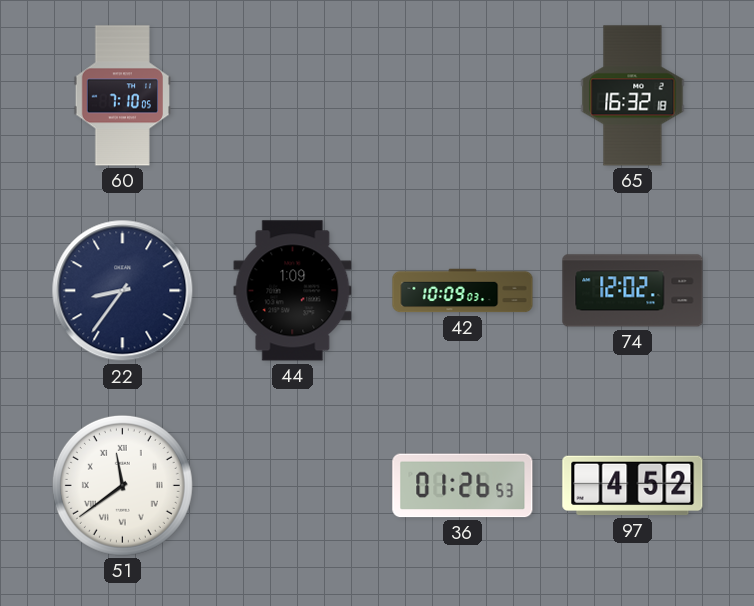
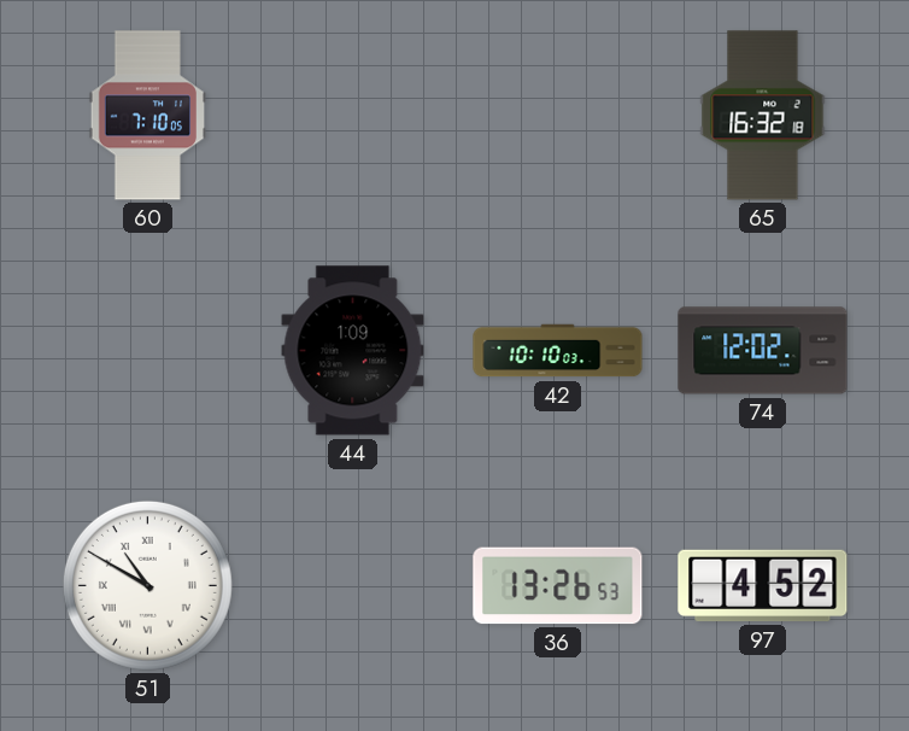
22: 8:36 -> none (123, 291)
42: 10:09 -> 10:10 (558, 351)
51: 11:39 -> 10:50 (147, 585)
36: 01:26 -> 13:26 (558, 586)
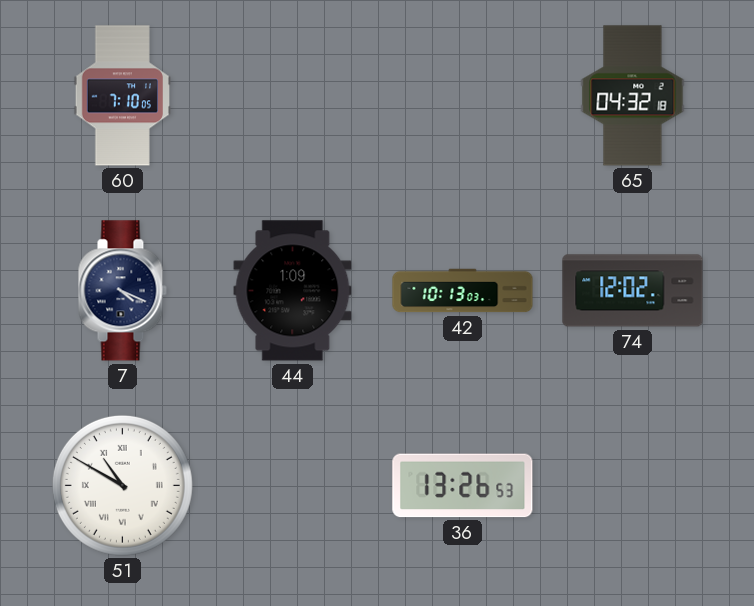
65: 16:32 -> 04:32 (633, 96)
7: none -> 4:19 (122, 291)
42: 10:10 -> 10:13 (463, 291)
97: 4:52 -> none (763, 586)
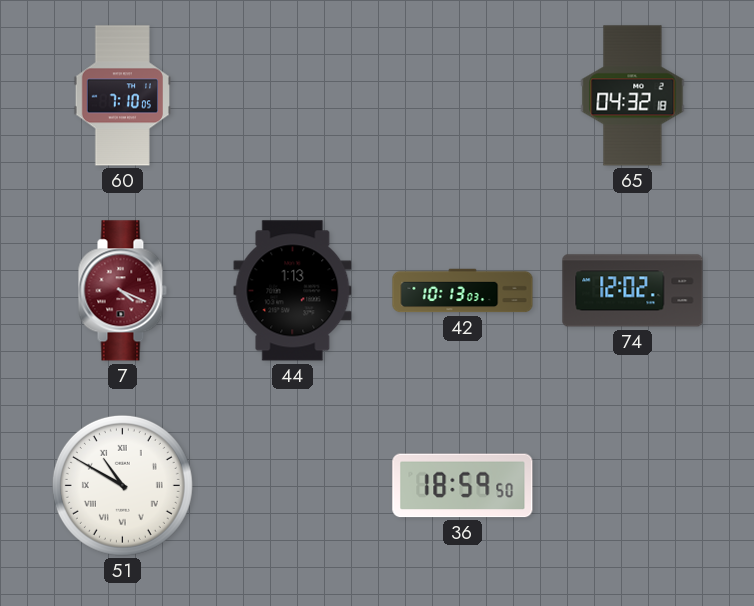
7 dial: navy -> burgundy (122, 291)
44: 1:09 -> 1:13 (293, 291)
36: 13:26 -> 18:59 (463, 486)
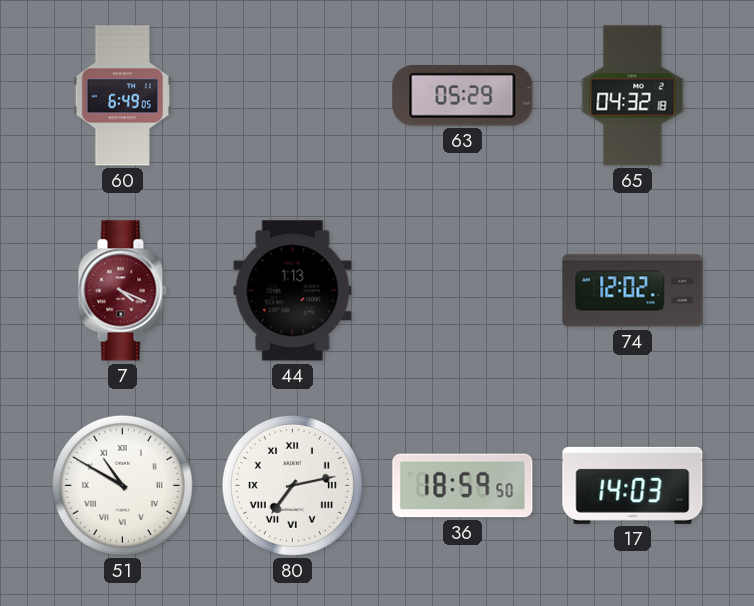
60: 7:10 -> 6:49 (122, 96)
63: none -> 05:29 (463, 96)
42: 10:13 -> none (463, 291)
80: none -> 7:13 (292, 485)
17: none -> 14:03 (633, 485)
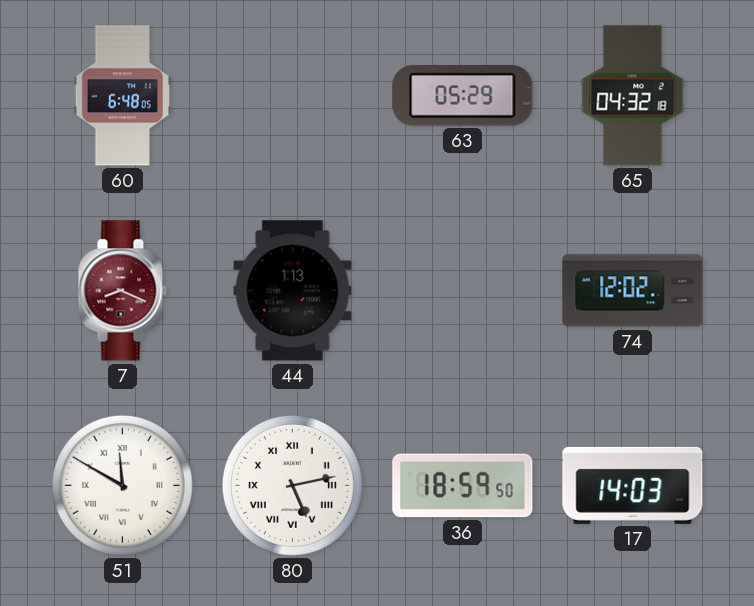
60: 6:49 -> 6:48 (122, 96)
7: 4:19 -> 8:19 (122, 291)
51: 10:50 -> 11:50 (122, 485)
80: 7:13 -> 5:13 (292, 485)
